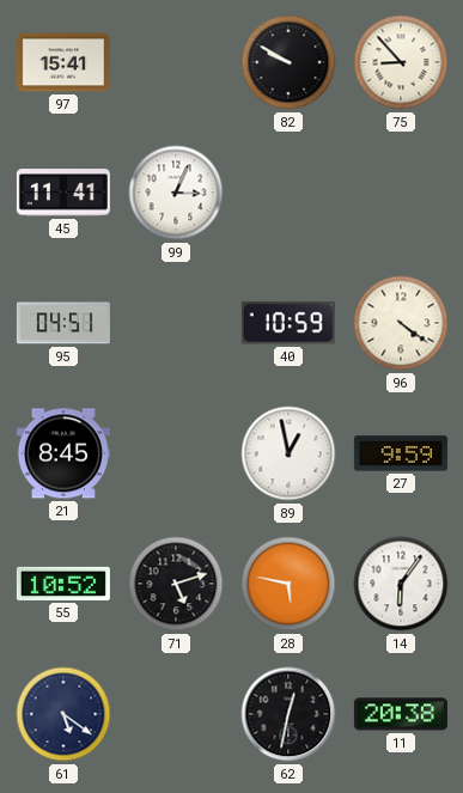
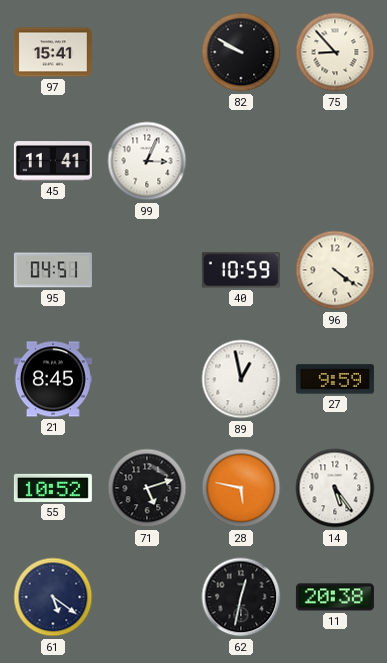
14: 6:06 -> 5:24 (335, 488)
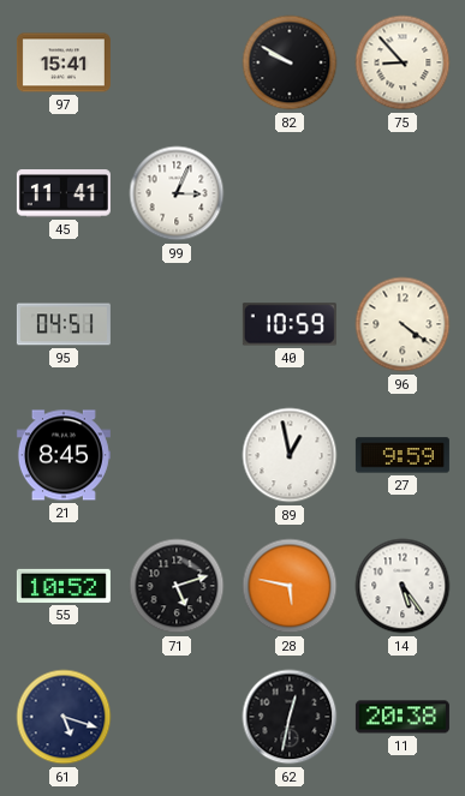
61: 5:21 -> 5:18 (64, 717)
